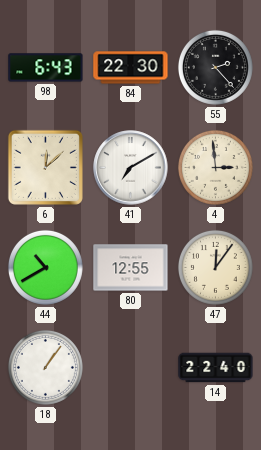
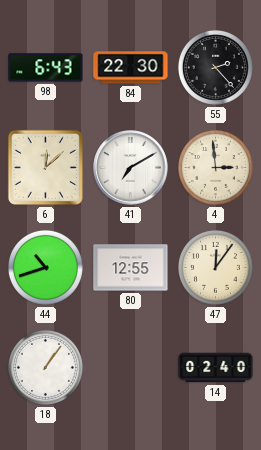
44: 10:40 -> 10:42 (45, 267)
14: 22:40 -> 02:40 (216, 368)
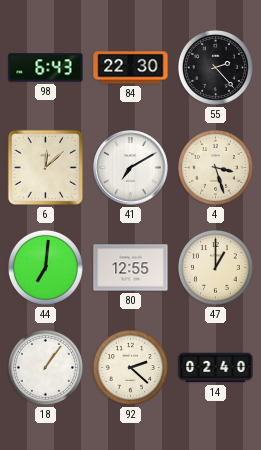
4: 2:59 -> 3:27 (215, 167)
44: 10:42 -> 7:01 (45, 267)
47: 12:06 -> 1:00 (215, 267)
92: none -> 2:22 (130, 367)
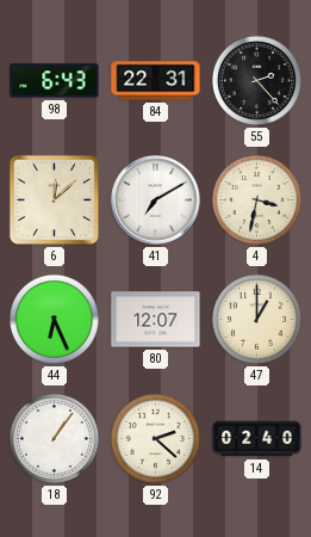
84: 22:30 -> 22:31 (156, 81)
4: 3:27 -> 3:32 (256, 199)
44: 7:01 -> 6:26 (54, 319)
80: 12:55 -> 12:07 (156, 320)
